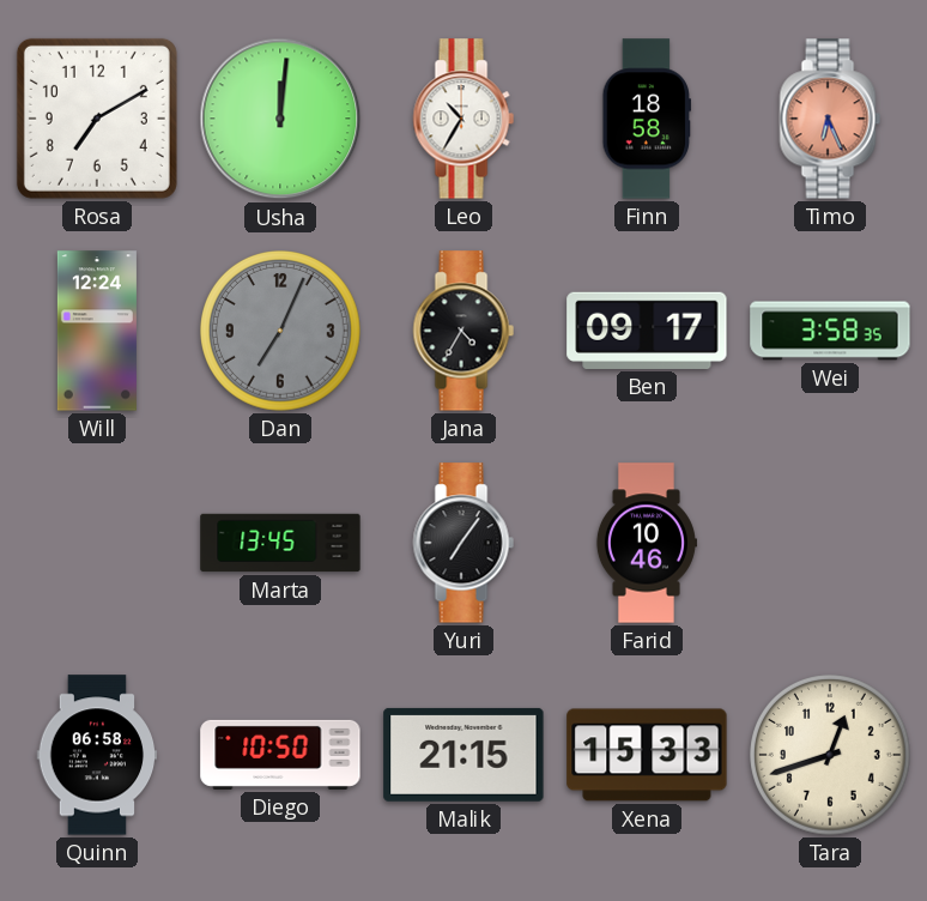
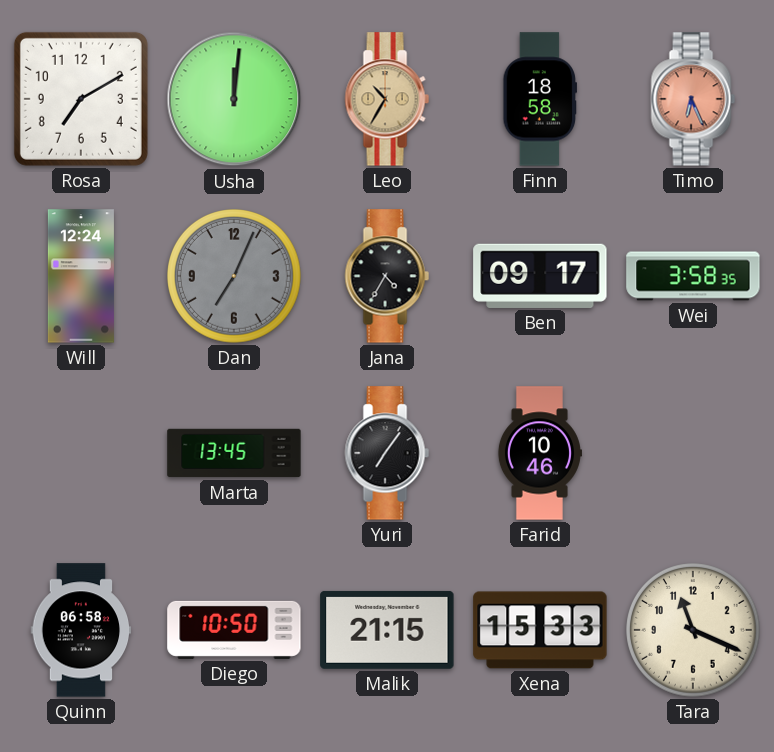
Leo dial: white -> champagne (387, 99)
Tara: 12:42 -> 11:19 (694, 631)
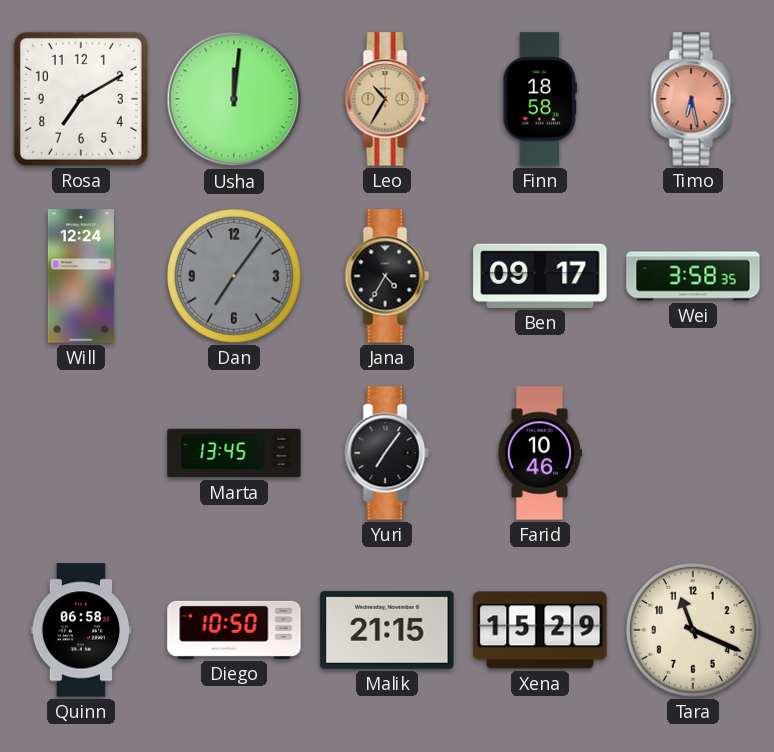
Timo: 6:26 -> 6:28 (693, 99)
Dan: 7:04 -> 7:06 (235, 277)
Xena: 15:33 -> 15:29 (540, 630)
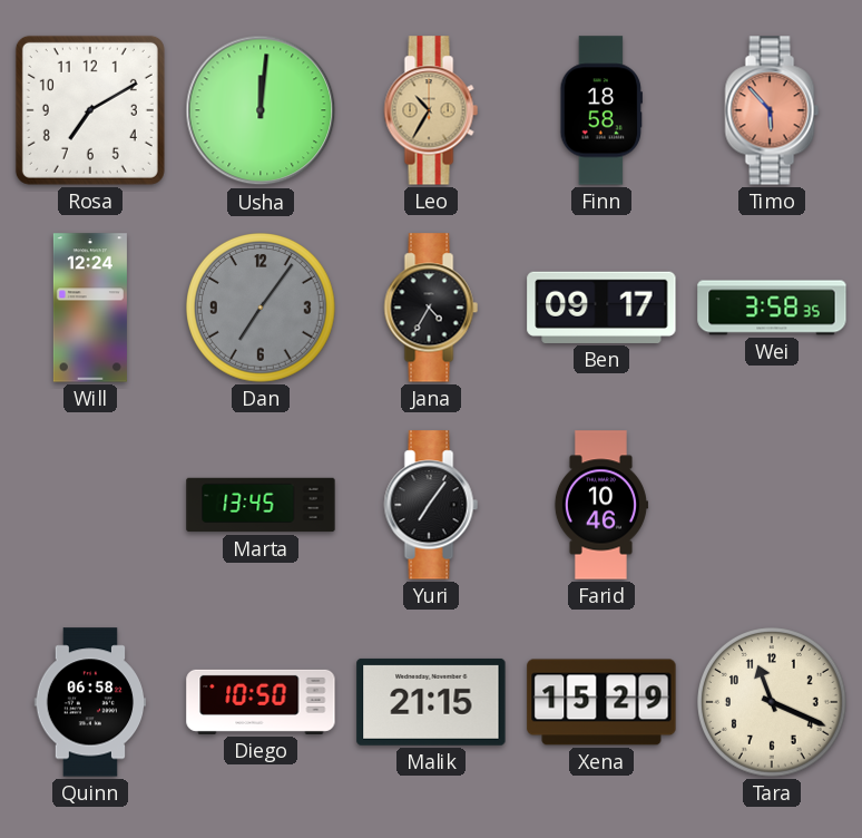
Timo: 6:28 -> 5:53 (772, 110)
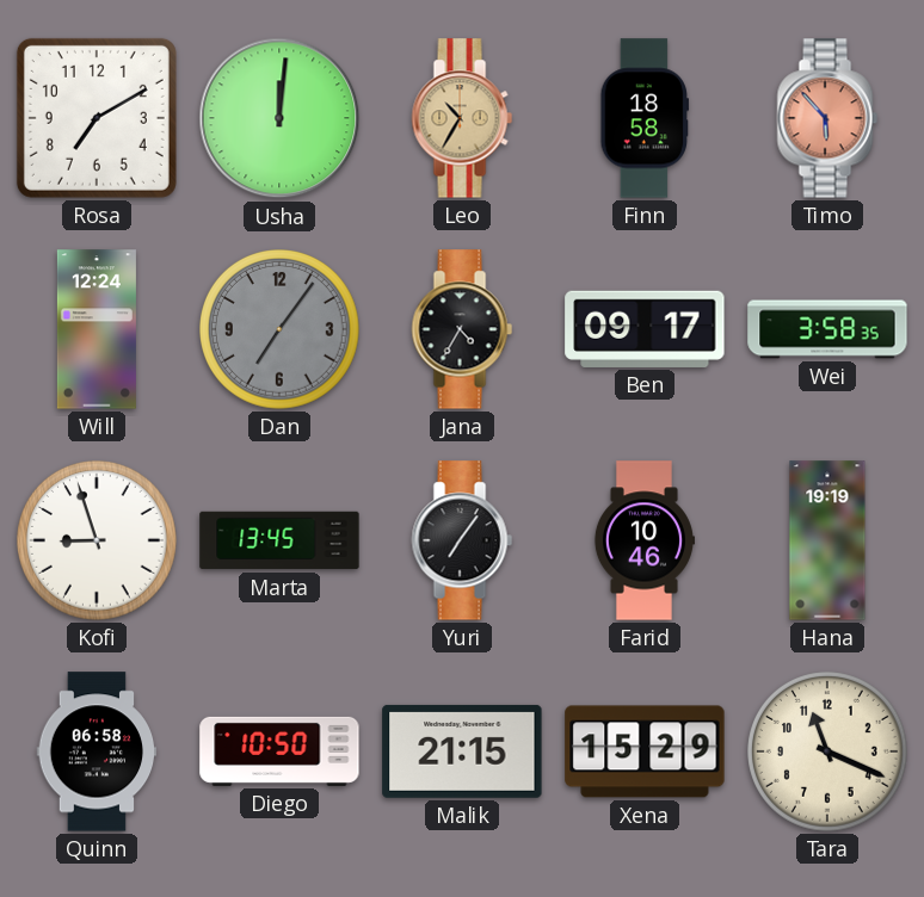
Kofi: none -> 8:57 (98, 542)
Hana: none -> 19:19 (827, 540)
